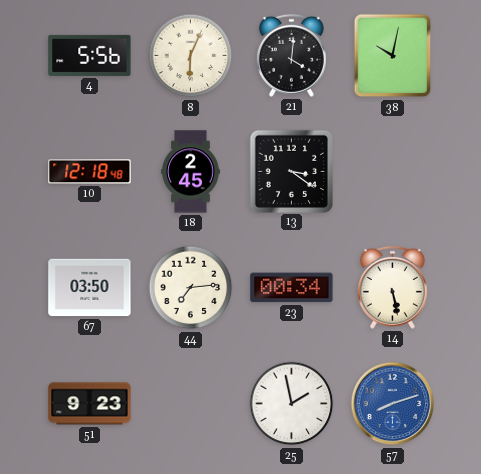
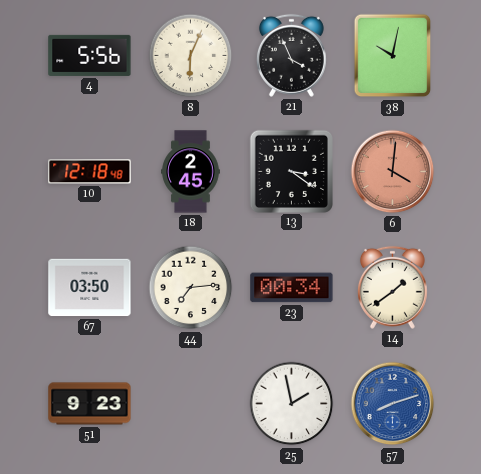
21: 4:01 -> 3:56 (291, 55)
6: none -> 4:01 (393, 172)
14: 5:28 -> 1:39 (392, 287)
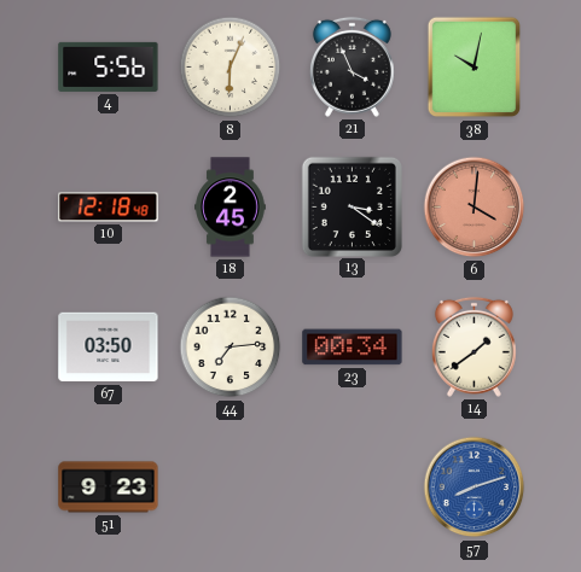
25: 1:58 -> none (292, 404)
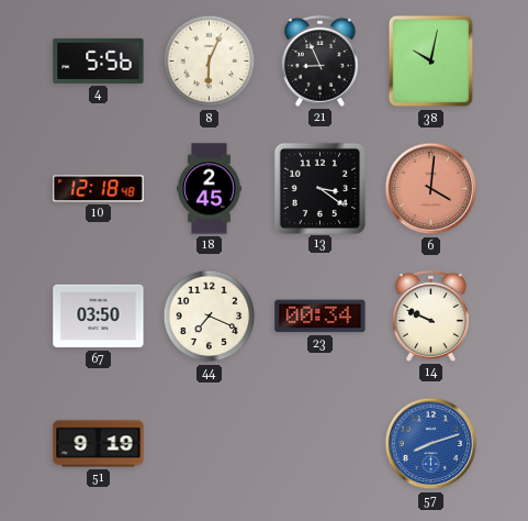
21: 3:56 -> 8:56 (319, 60)
44: 7:14 -> 7:19 (210, 317)
14: 1:39 -> 9:49 (430, 315)
51: 9:23 -> 9:19 (99, 444)
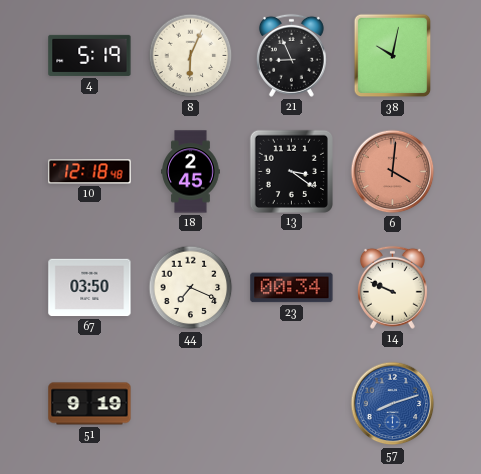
4: 5:56 -> 5:19 (90, 55)
